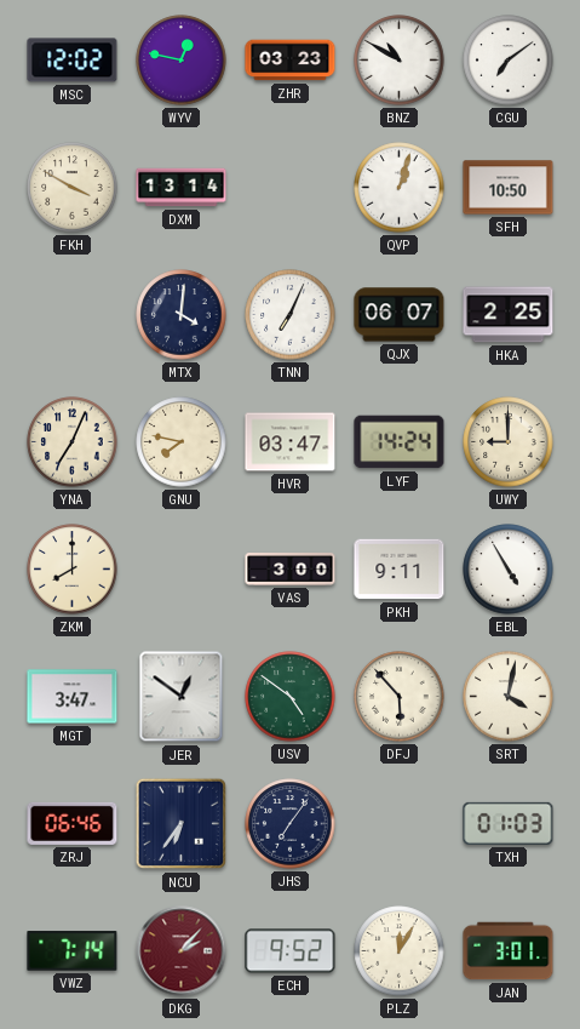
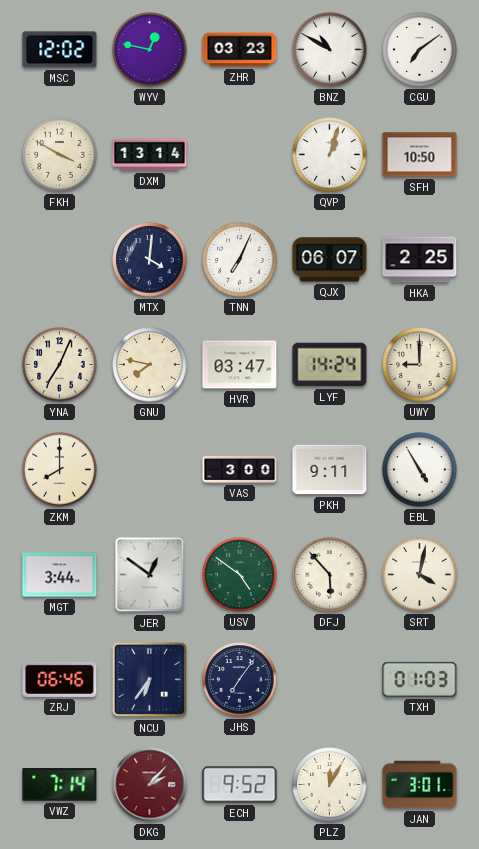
MGT: 3:47 -> 3:44 (60, 575)
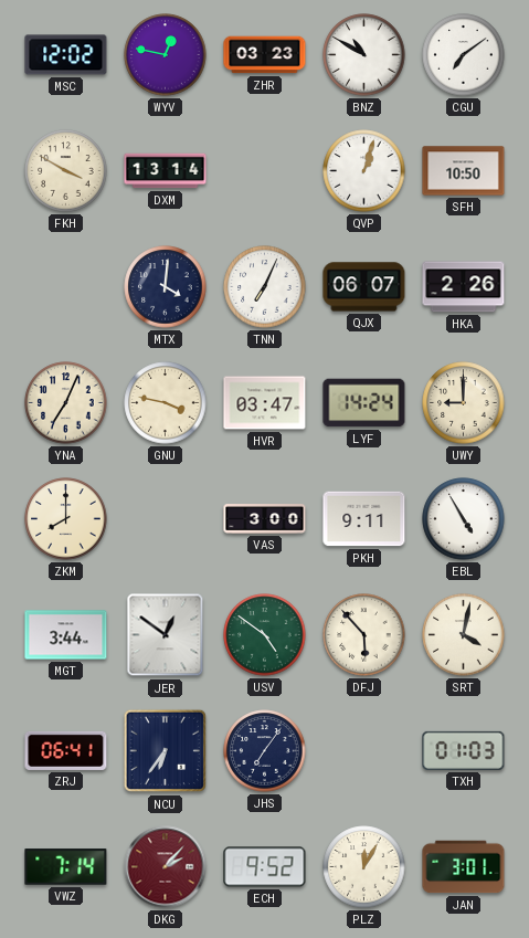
HKA: 2:25 -> 2:26 (464, 287)
GNU: 7:47 -> 3:47 (166, 403)
ZRJ: 06:46 -> 06:41 (66, 750)
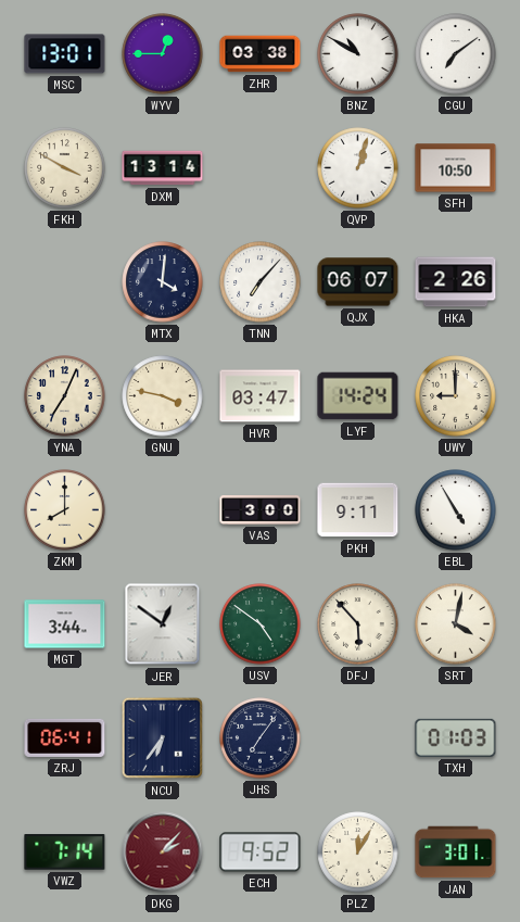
MSC: 12:02 -> 13:01 (65, 54)
WYV: 12:47 -> 12:45 (163, 54)
ZHR: 03:23 -> 03:38 (261, 54)
TNN: 7:04 -> 7:07 (261, 282)
